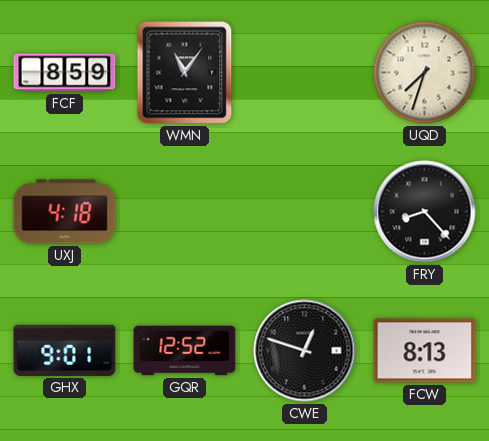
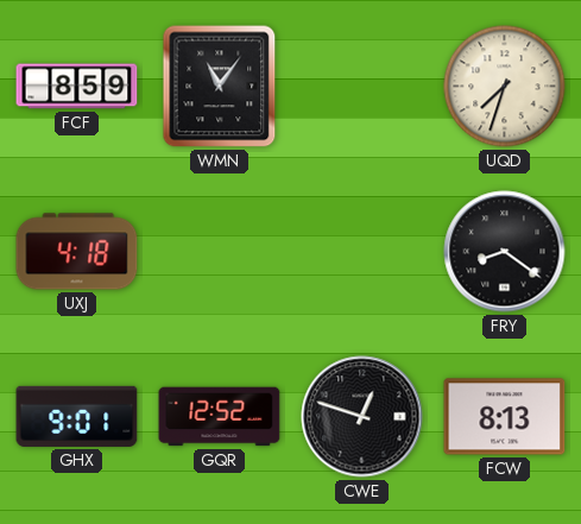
FRY: 8:23 -> 8:21 (505, 252)
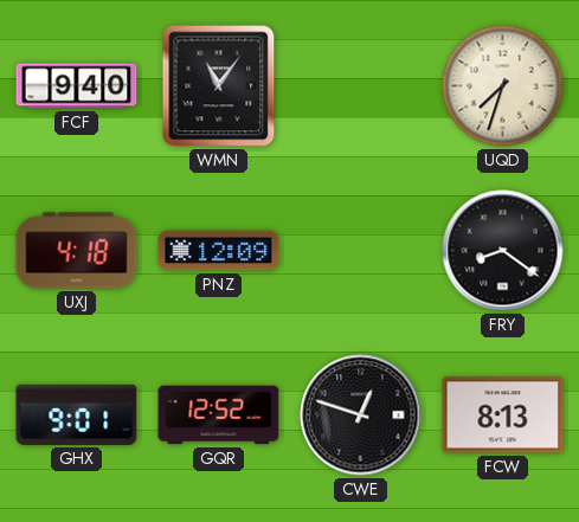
FCF: 8:59 -> 9:40 (77, 86)
PNZ: none -> 12:09 (219, 251)
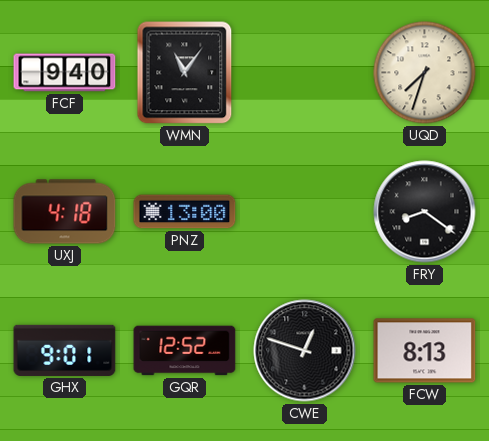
PNZ: 12:09 -> 13:00 (185, 212)
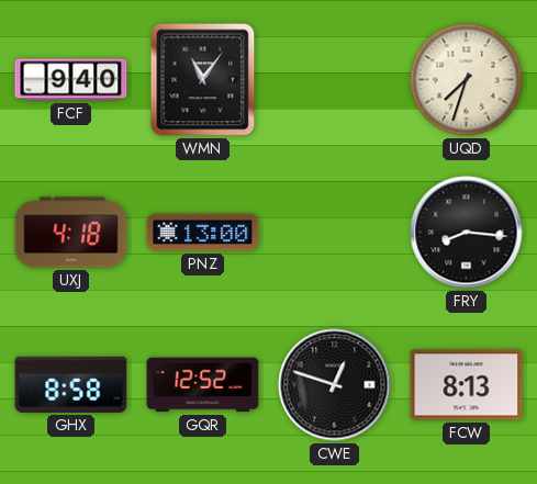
FRY: 8:21 -> 8:16 (467, 233)
GHX: 9:01 -> 8:58 (71, 384)
